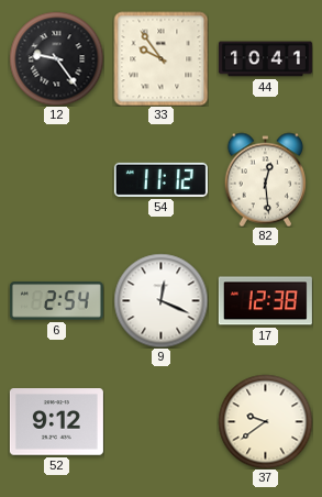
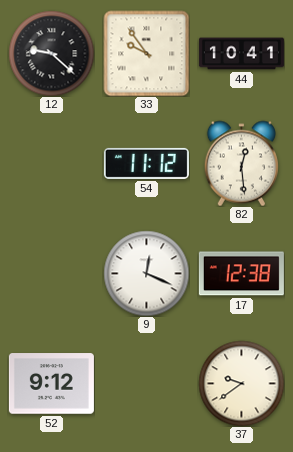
12: 9:24 -> 9:22 (51, 53)
6: 2:54 -> none (56, 301)
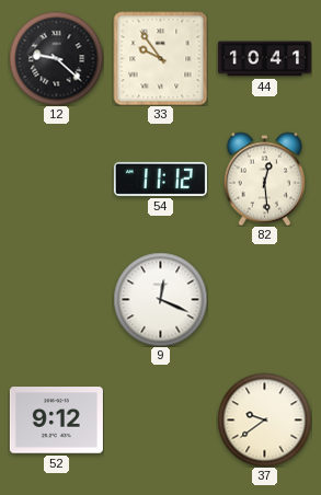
17: 12:38 -> none (241, 274)
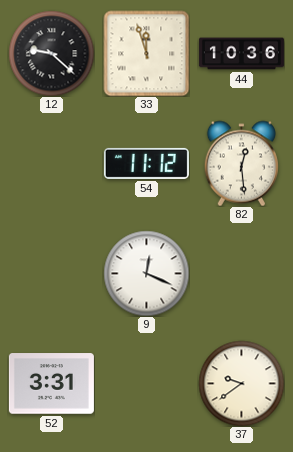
33: 9:54 -> 11:57 (146, 53)
44: 10:41 -> 10:36 (241, 54)
52: 9:12 -> 3:31 (51, 384)
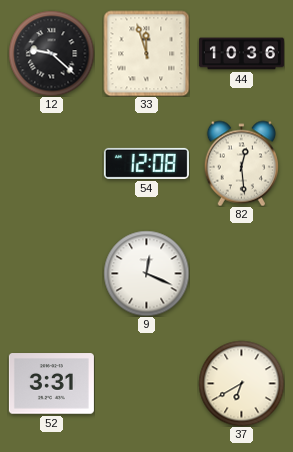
54: 11:12 -> 12:08 (146, 163)
37: 9:39 -> 6:40 (241, 383)
